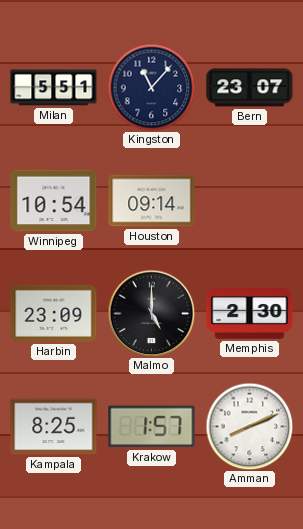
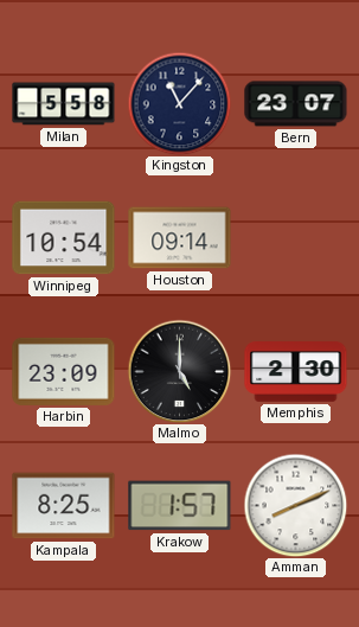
Milan: 5:51 -> 5:58 (64, 104)
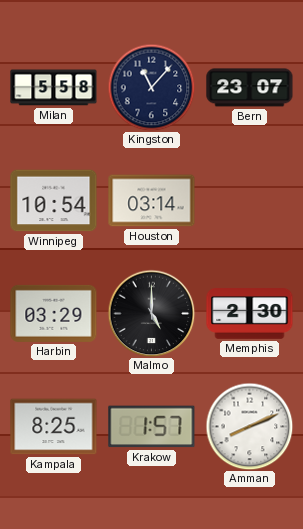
Houston: 09:14 -> 03:14 (152, 201)
Harbin: 23:09 -> 03:29 (54, 313)
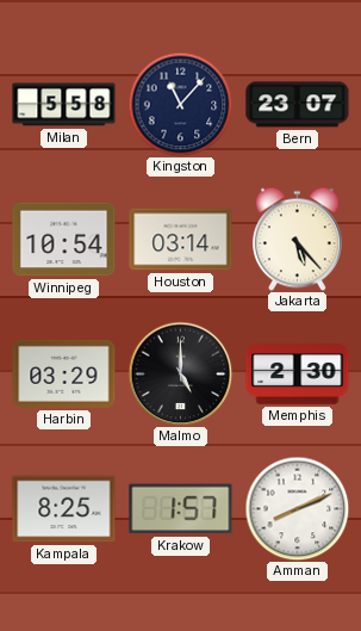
Jakarta: none -> 5:23 (297, 239)
